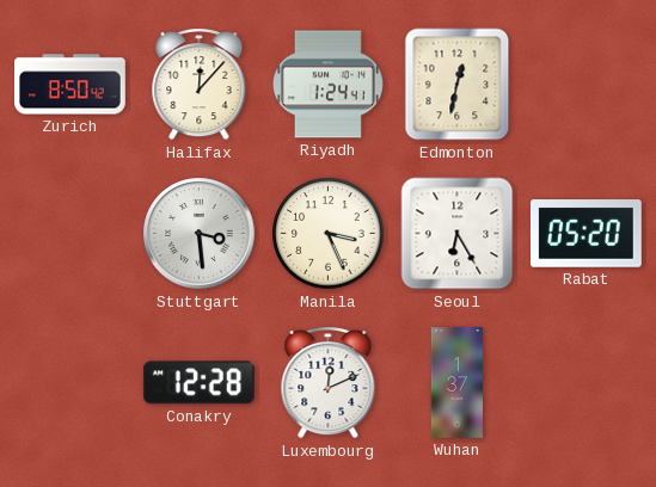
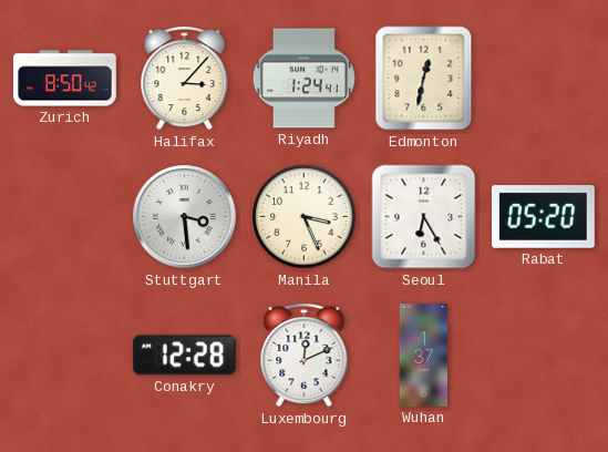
Halifax: 12:07 -> 3:07 (185, 79)
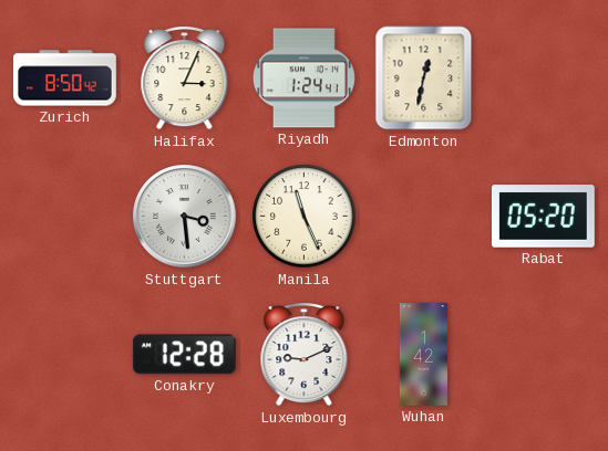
Halifax: 3:07 -> 3:04 (185, 78)
Manila: 3:26 -> 11:26 (305, 217)
Seoul: 6:25 -> none (424, 217)
Luxembourg: 12:11 -> 9:11 (305, 355)
Wuhan: 1:37 -> 1:42 (423, 355)
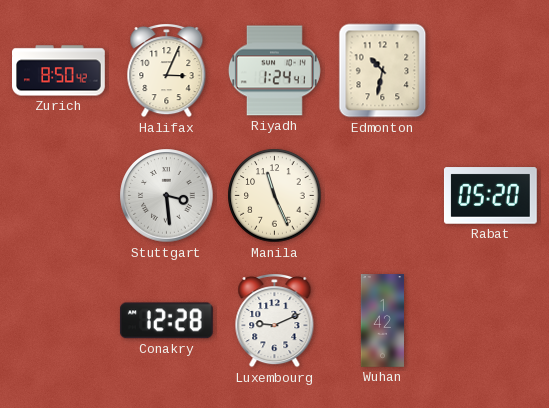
Edmonton: 12:32 -> 10:32 (383, 71)
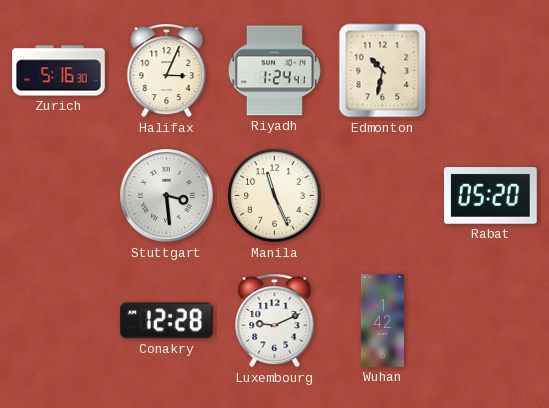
Zurich: 8:50 -> 5:16 (59, 71)
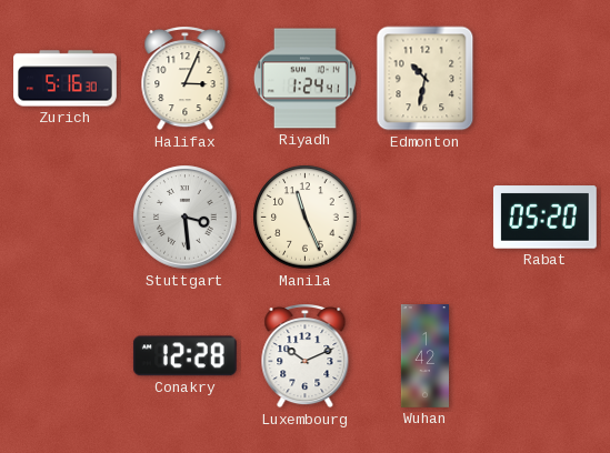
Luxembourg: 9:11 -> 10:11 (306, 356)
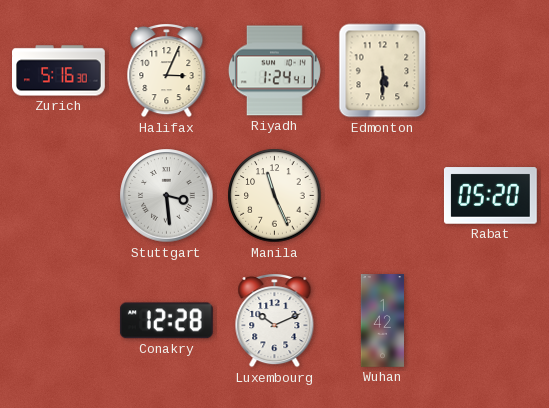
Edmonton: 10:32 -> 5:30 (383, 71)
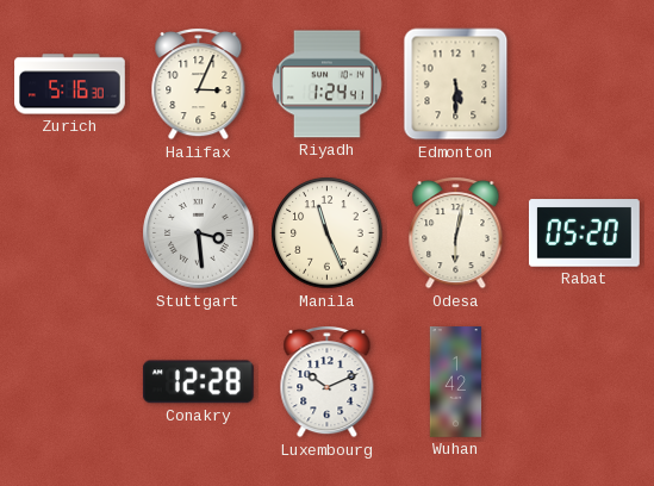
Odesa: none -> 6:02 (456, 233)
